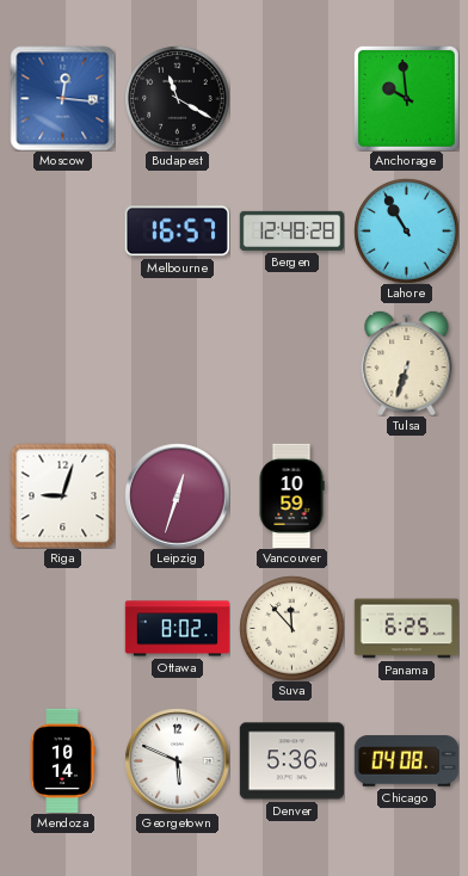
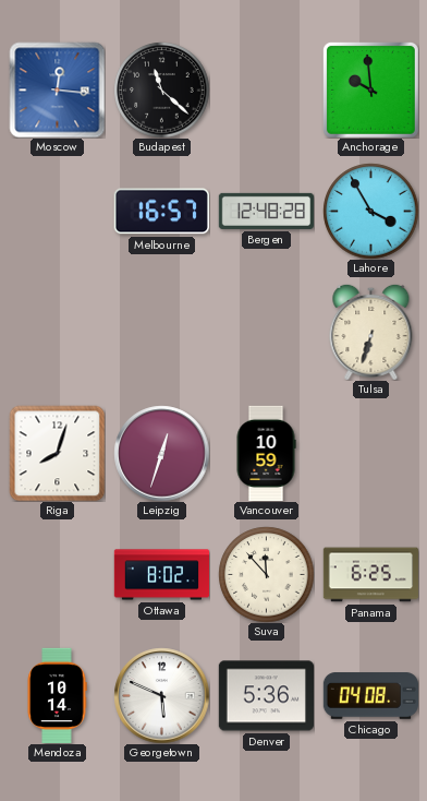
Budapest: 11:20 -> 11:22 (161, 89)
Lahore: 10:55 -> 3:55 (370, 211)
Riga: 9:03 -> 8:03 (57, 453)
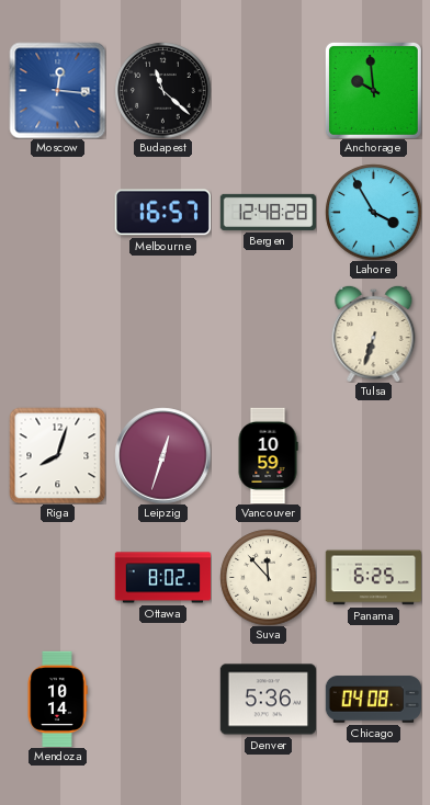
Georgetown: 5:49 -> none (161, 695)
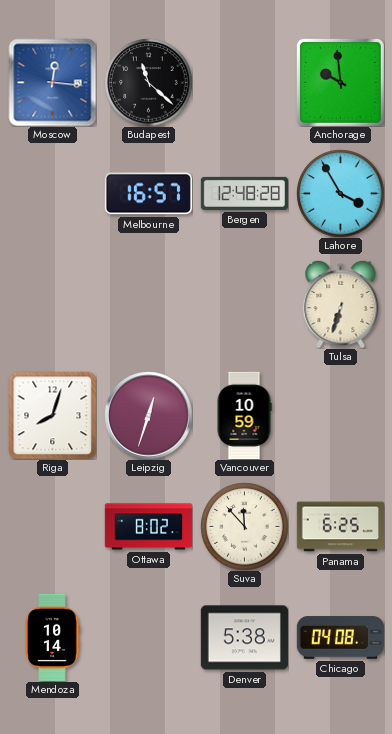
Denver: 5:36 -> 5:38 (244, 638)
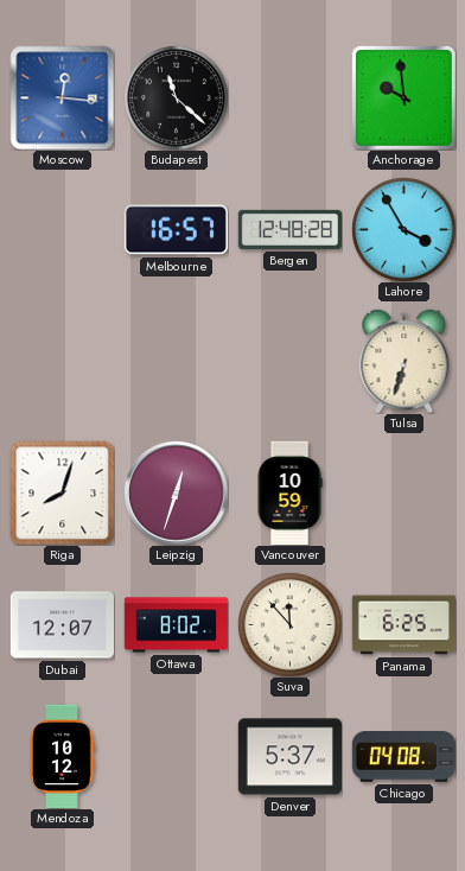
Dubai: none -> 12:07 (62, 625)
Mendoza: 10:14 -> 10:12 (62, 756)
Denver: 5:38 -> 5:37 (289, 757)
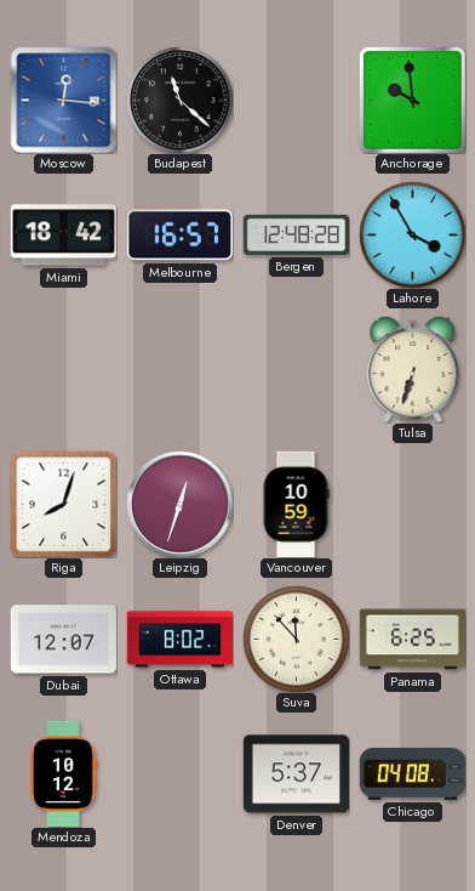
Miami: none -> 18:42 (63, 235)
